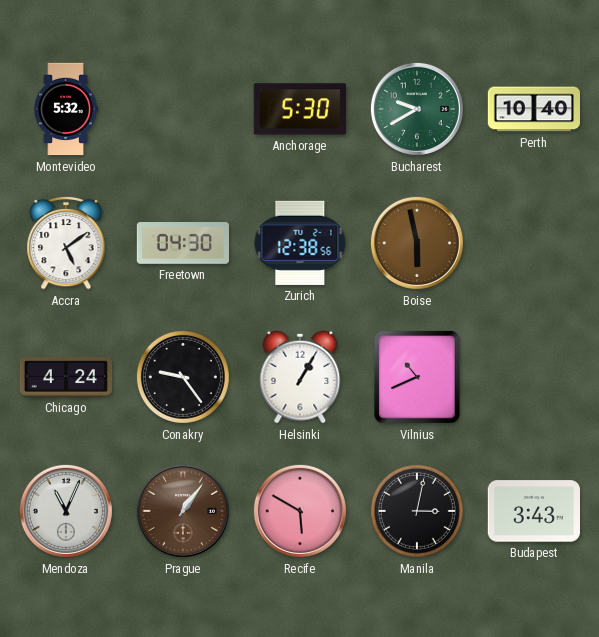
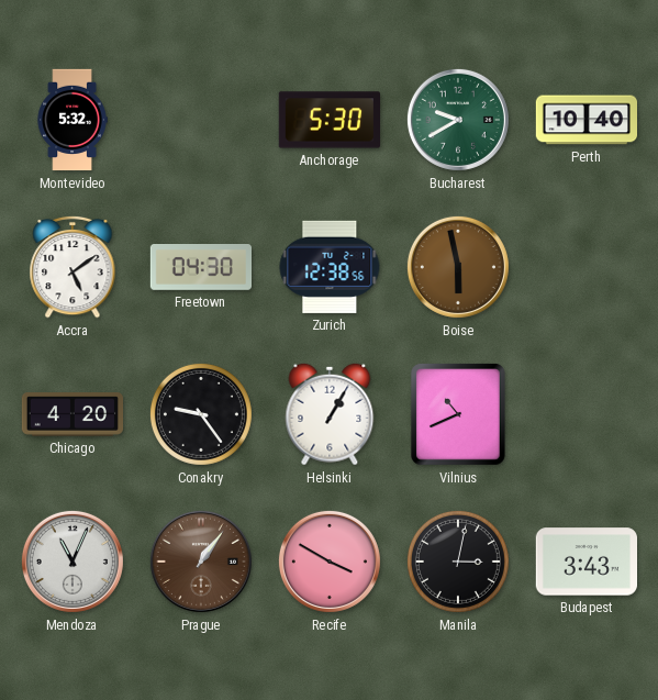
Chicago: 4:24 -> 4:20 (73, 414)
Recife: 5:50 -> 3:50 (330, 562)
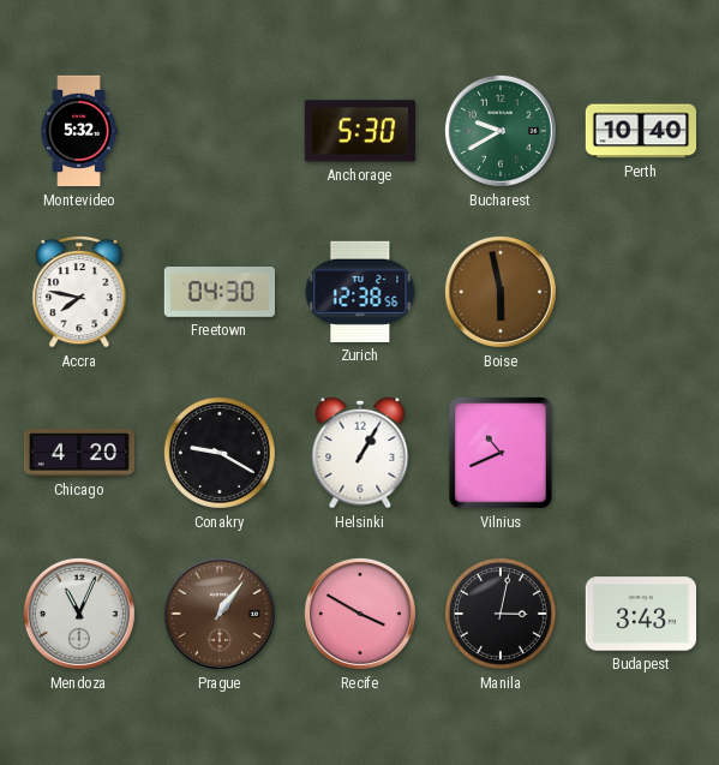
Accra: 5:09 -> 7:47 (79, 292)
Conakry: 9:24 -> 9:20 (220, 453)
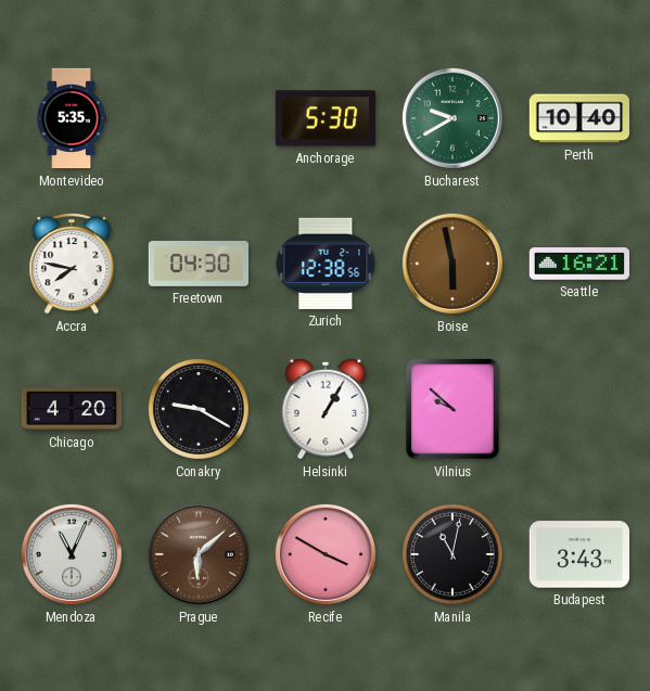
Montevideo: 5:32 -> 5:35 (72, 118)
Seattle: none -> 16:21 (578, 264)
Vilnius: 10:41 -> 9:52 (454, 410)
Prague: 1:06 -> 6:08 (199, 554)
Manila: 3:02 -> 11:02 (453, 554)
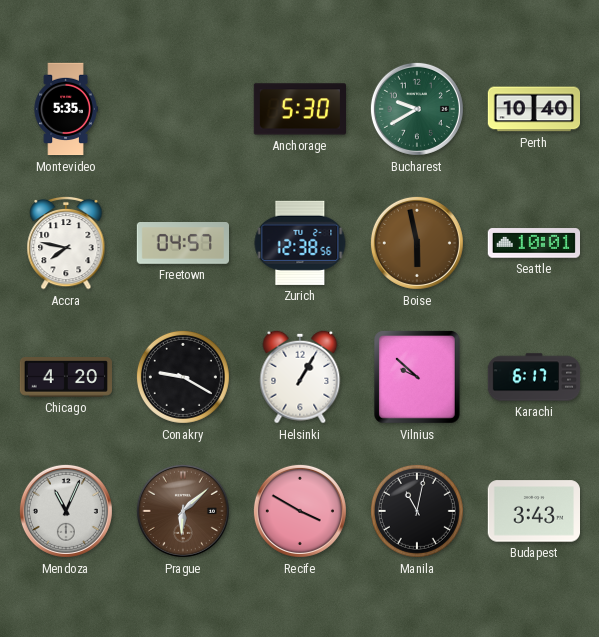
Freetown: 04:30 -> 04:57 (182, 244)
Seattle: 16:21 -> 10:01 (533, 243)
Karachi: none -> 6:17 (534, 377)
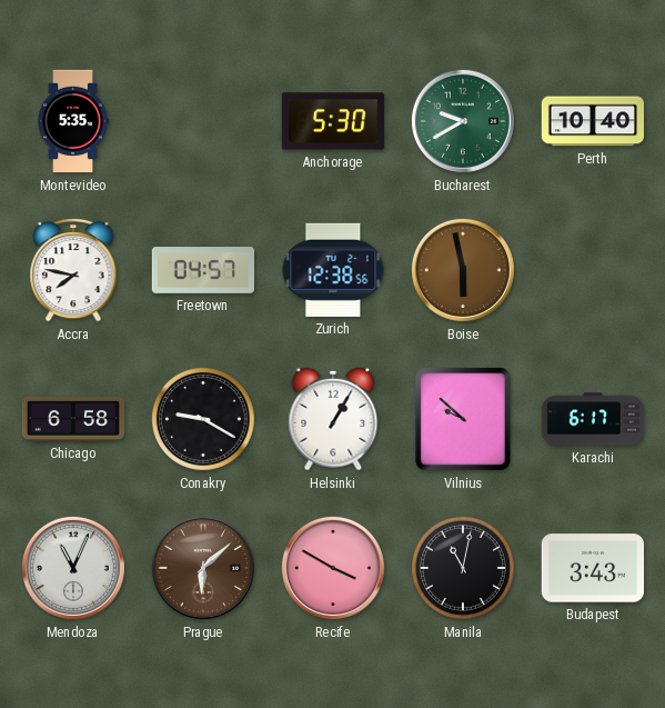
Seattle: 10:01 -> none (533, 243)
Chicago: 4:20 -> 6:58 (73, 419)
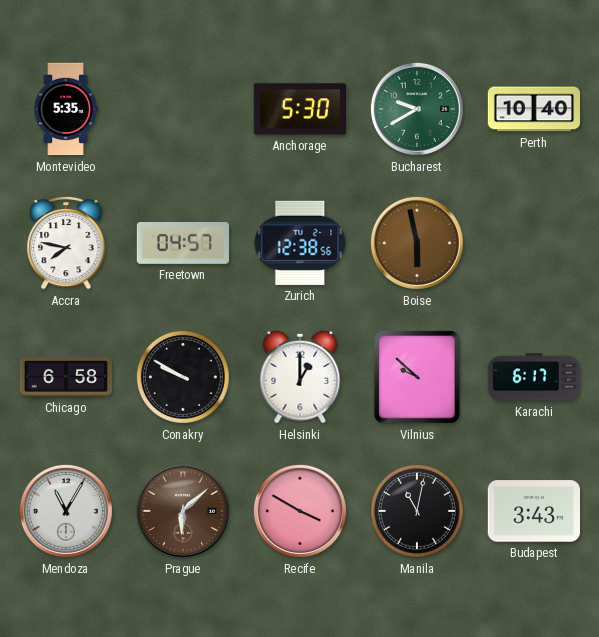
Conakry: 9:20 -> 9:50 (183, 377)
Helsinki: 1:05 -> 1:00 (300, 377)
Mendoza: 11:04 -> 11:05 (66, 511)
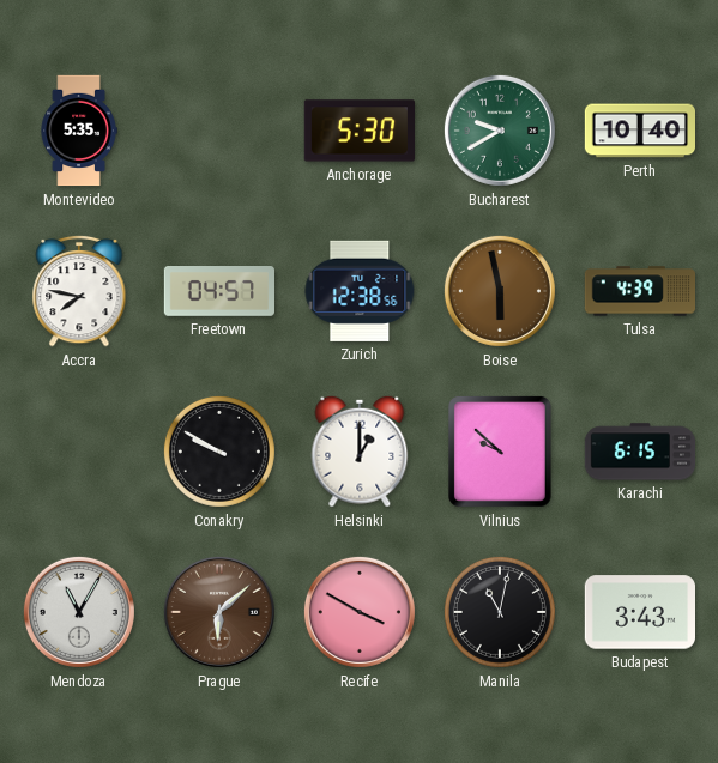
Tulsa: none -> 4:39 (640, 291)
Chicago: 6:58 -> none (66, 377)
Karachi: 6:17 -> 6:15 (640, 452)
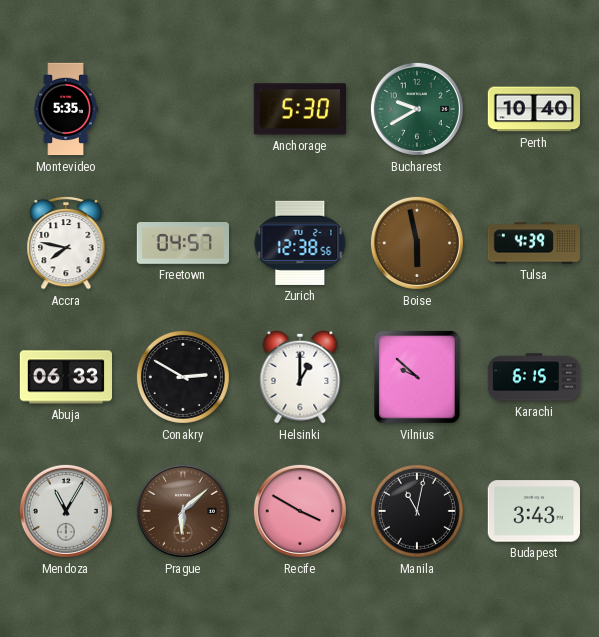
Abuja: none -> 06:33 (66, 377)
Conakry: 9:50 -> 2:50 (183, 377)
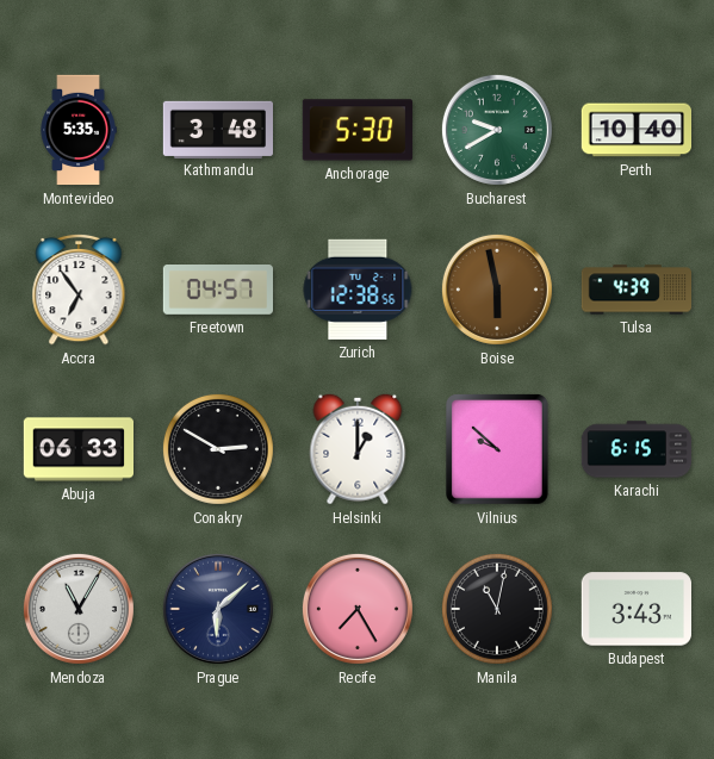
Kathmandu: none -> 3:48 (217, 129)
Accra: 7:47 -> 6:54 (79, 290)
Prague dial: brown -> navy (218, 609)
Recife: 3:50 -> 7:25 (358, 609)
